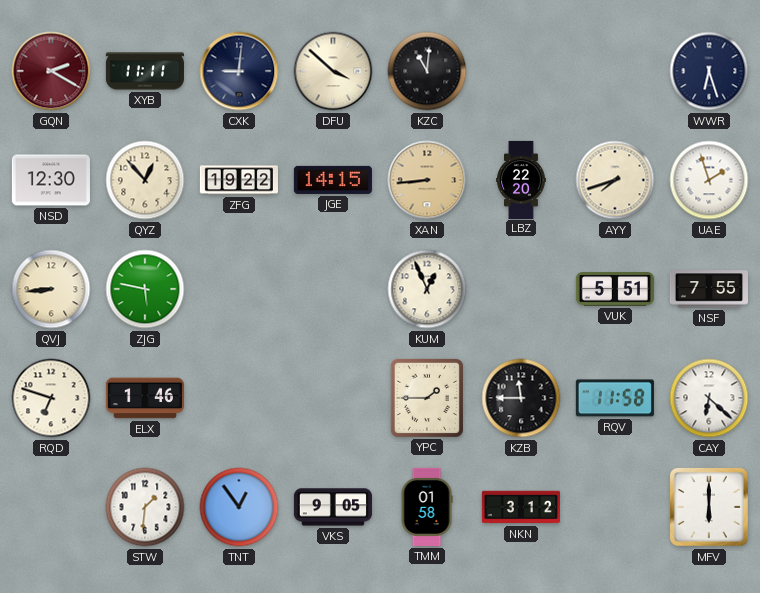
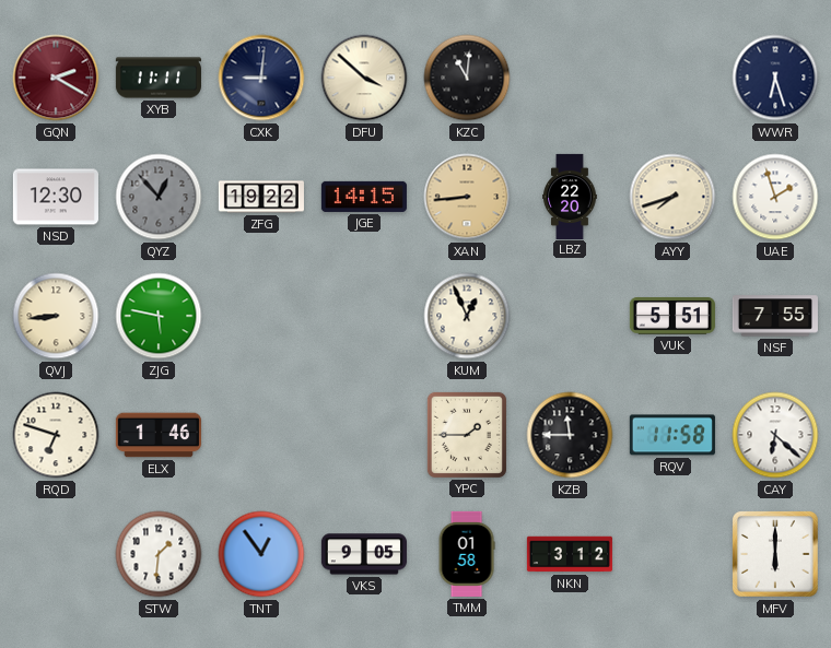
QYZ dial: cream -> grey (159, 197)
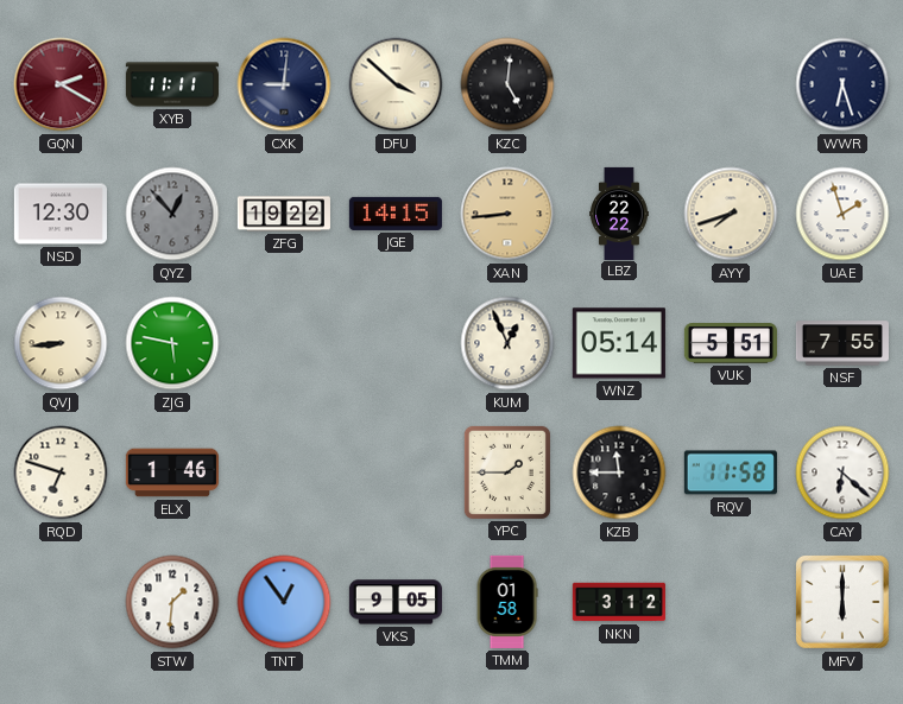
KZC: 11:01 -> 5:01 (507, 84)
LBZ: 22:20 -> 22:22 (619, 213)
WNZ: none -> 05:14 (619, 343)
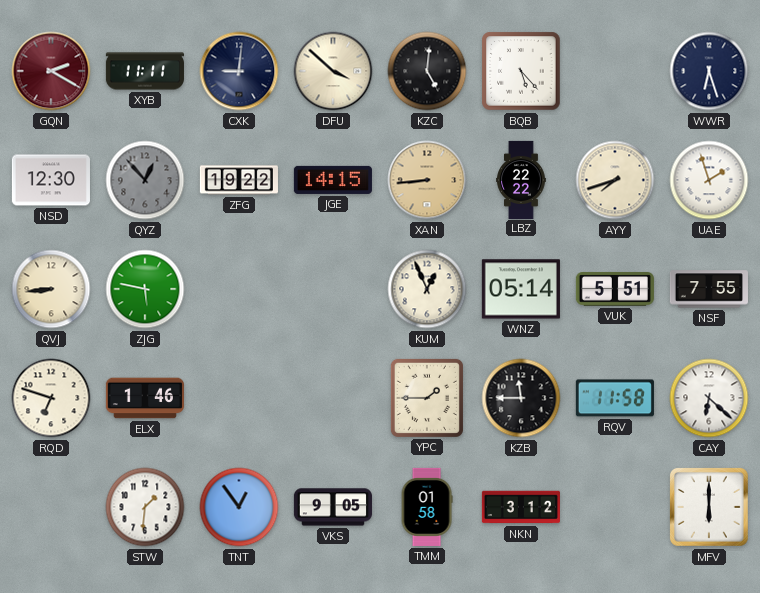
BQB: none -> 5:23 (521, 71)
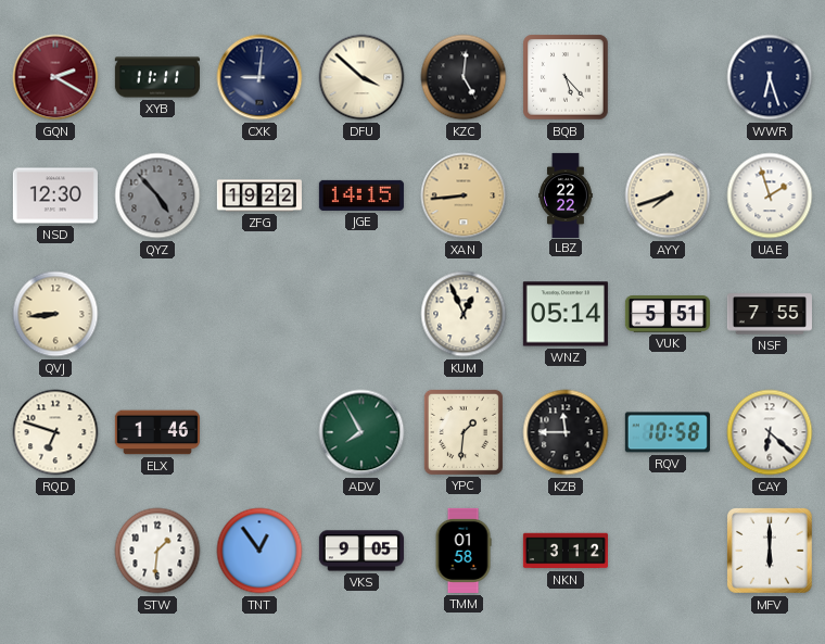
QYZ: 12:53 -> 4:53 (157, 195)
ZJG: 5:47 -> none (145, 289)
ADV: none -> 7:55 (361, 432)
YPC: 1:45 -> 1:31 (464, 432)
RQV: 11:58 -> 10:58 (668, 432)
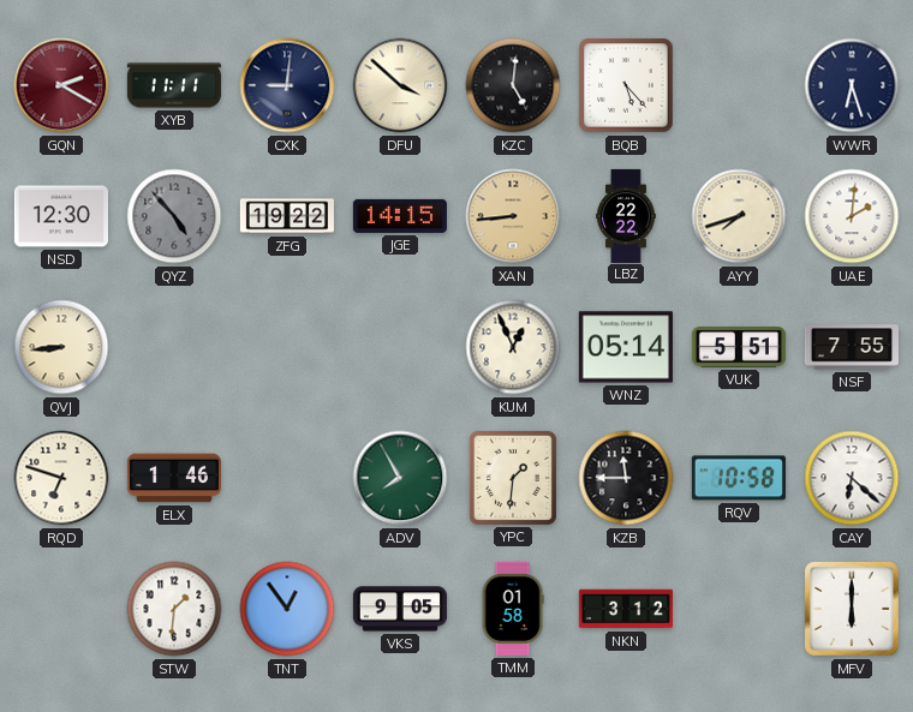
UAE: 1:57 -> 2:01 (852, 216)
